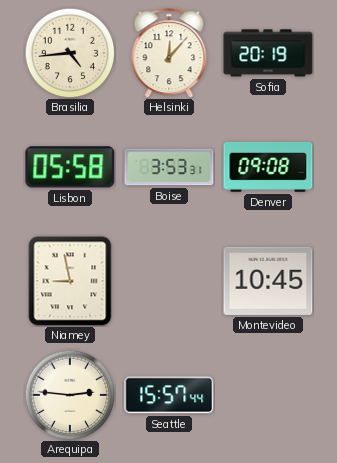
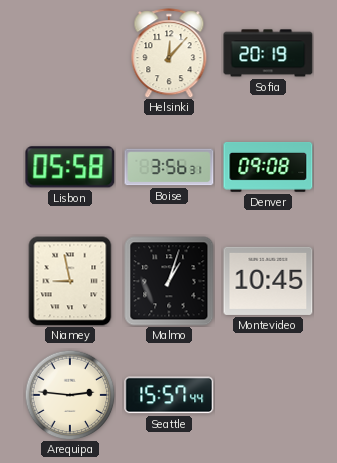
Brasilia: 4:44 -> none (70, 53)
Boise: 3:53 -> 3:56 (169, 167)
Malmo: none -> 1:03 (169, 281)
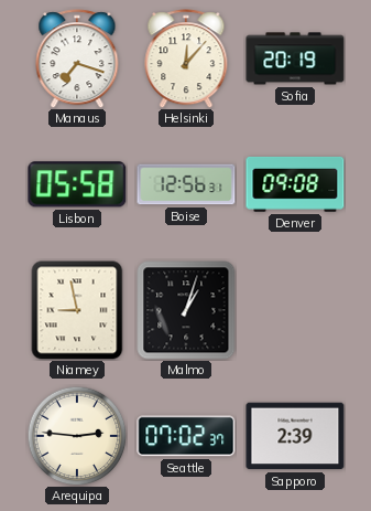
Manaus: none -> 7:18 (77, 58)
Boise: 3:56 -> 12:56 (186, 184)
Montevideo: 10:45 -> none (268, 281)
Seattle: 15:57 -> 07:02 (186, 436)
Sapporo: none -> 2:39 (295, 436)
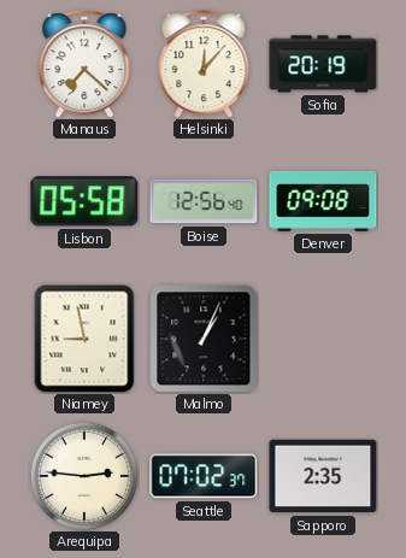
Manaus: 7:18 -> 7:22 (84, 64)
Boise: 12:56:31 -> 12:56:40 (204, 201)
Malmo: 1:03 -> 1:04 (204, 339)
Sapporo: 2:39 -> 2:35 (323, 476)
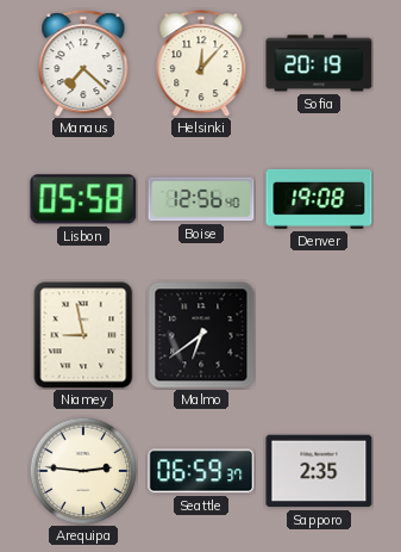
Denver: 09:08 -> 19:08 (319, 199)
Malmo: 1:04 -> 6:39 (201, 335)
Seattle: 07:02 -> 06:59 (201, 471)
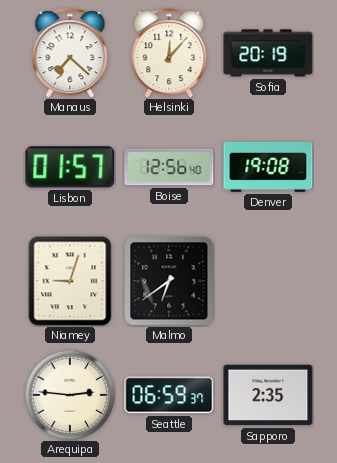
Lisbon: 05:58 -> 01:57 (70, 167)
Niamey: 8:58 -> 9:03 (70, 281)
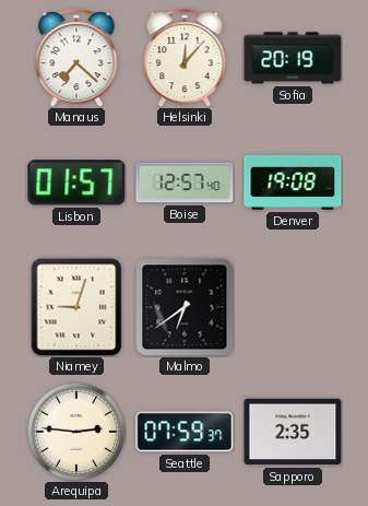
Boise: 12:56 -> 12:57 (185, 183)
Seattle: 06:59 -> 07:59 (185, 432)
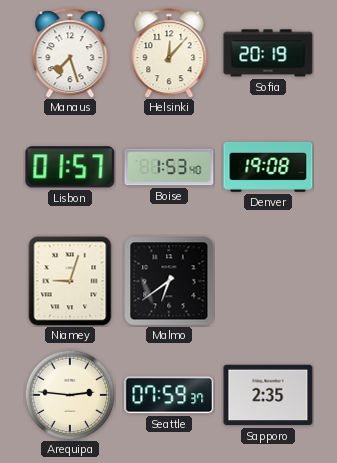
Manaus: 7:22 -> 7:27 (70, 53)
Boise: 12:57 -> 1:53 (169, 167)
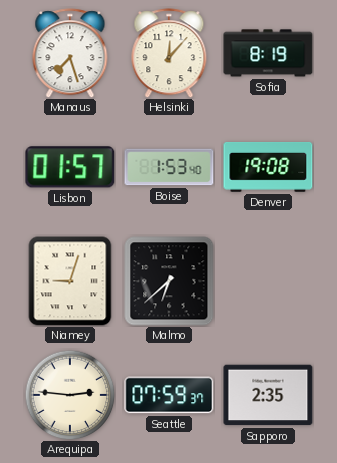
Sofia: 20:19 -> 8:19 (268, 53)
Malmo: 6:39 -> 6:38 (169, 281)
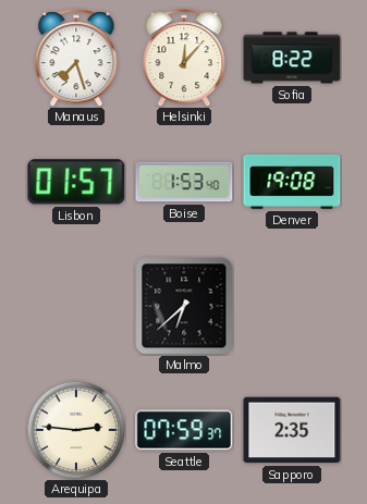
Sofia: 8:19 -> 8:22 (292, 58)
Niamey: 9:03 -> none (70, 281)
